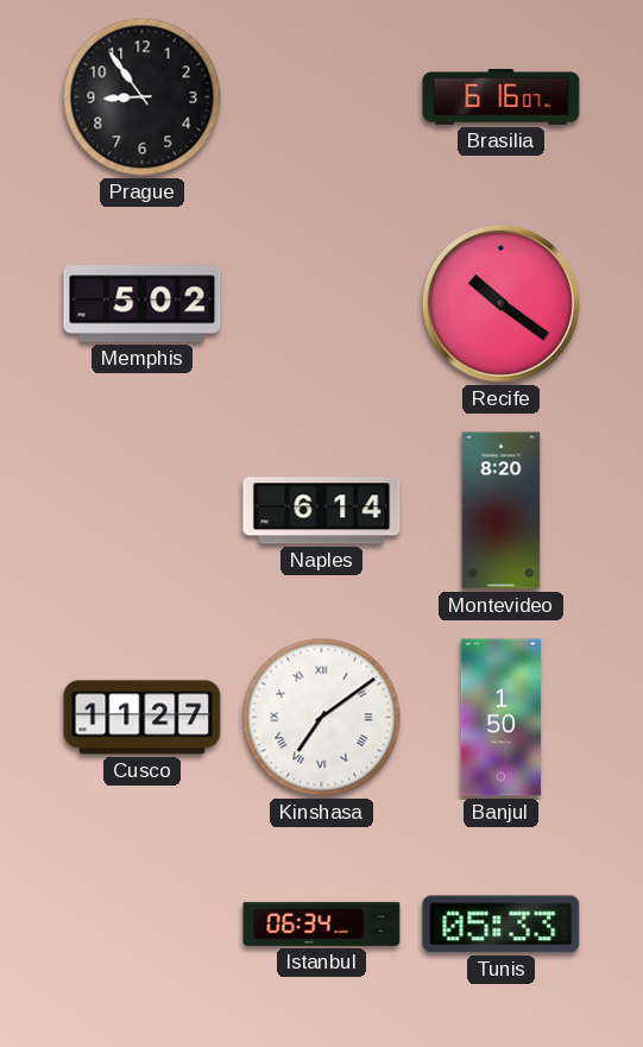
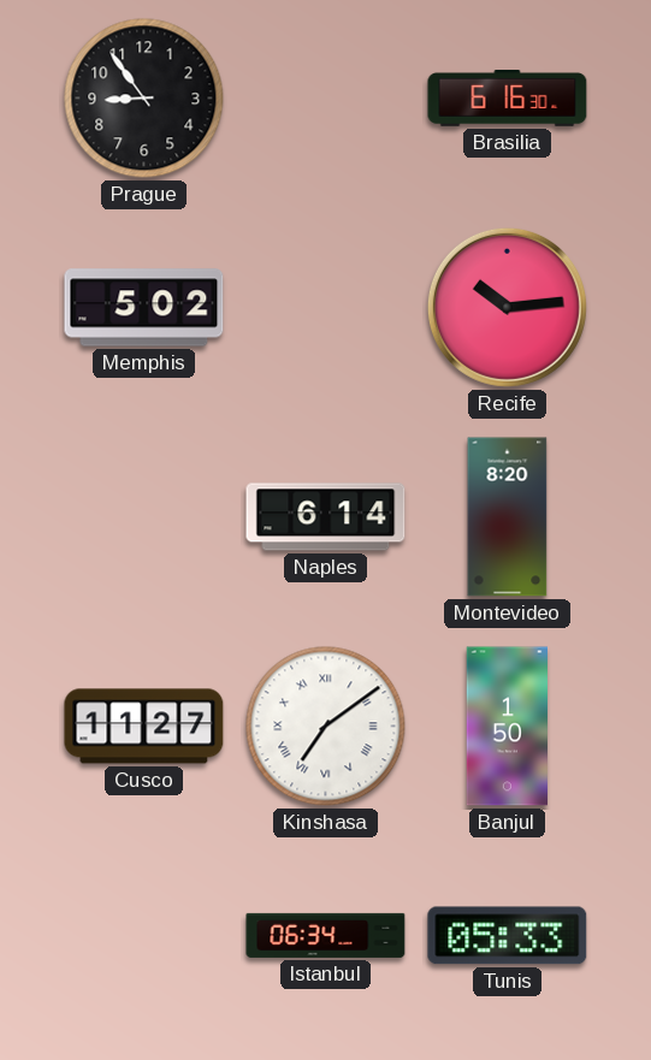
Brasilia: 6:16:07 -> 6:16:30 (508, 99)
Recife: 10:21 -> 10:14 (507, 307)
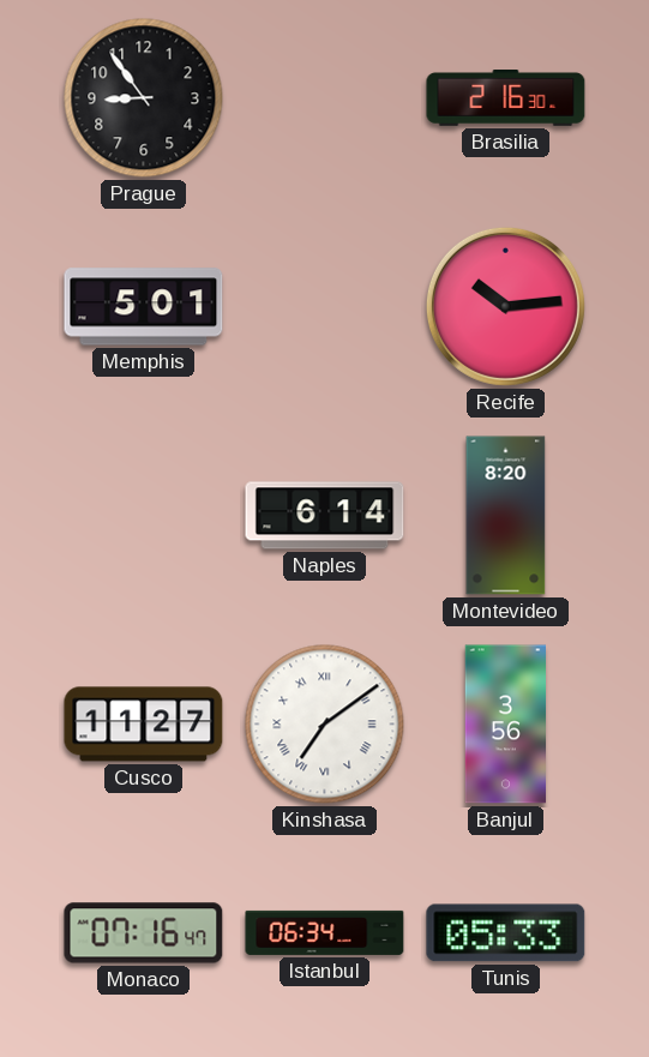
Brasilia: 6:16 -> 2:16 (506, 98)
Memphis: 5:02 -> 5:01 (144, 307)
Banjul: 1:50 -> 3:56 (505, 725)
Monaco: none -> 07:16 (144, 933)
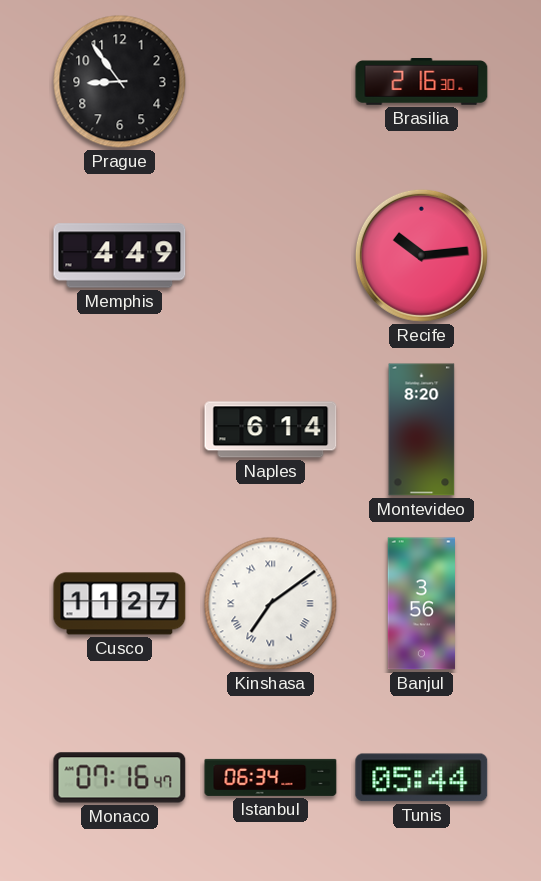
Memphis: 5:01 -> 4:49 (120, 256)
Tunis: 05:33 -> 05:44 (422, 778)
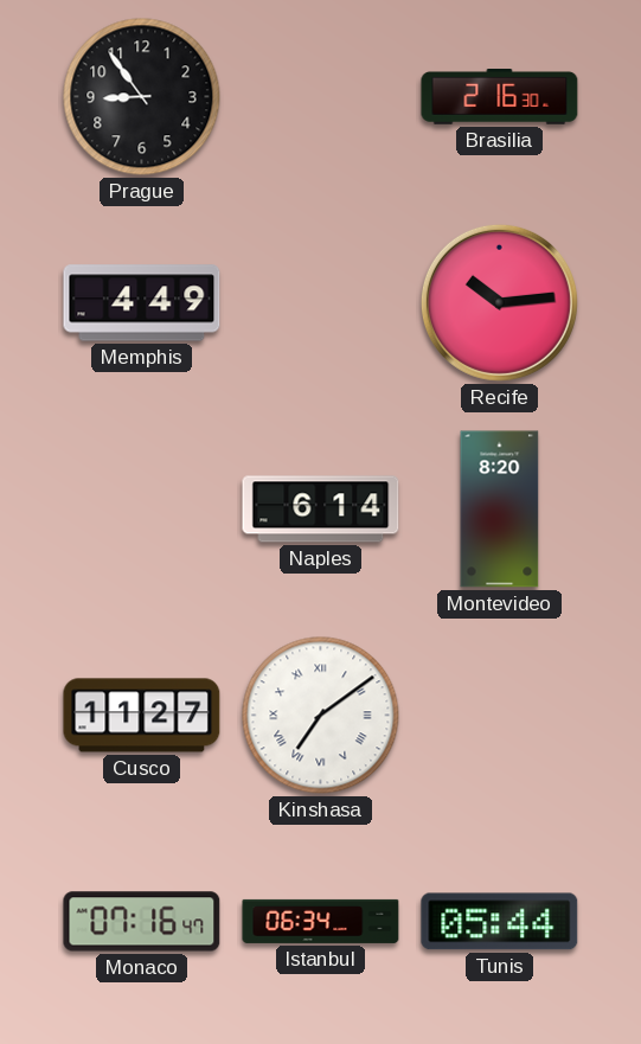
Banjul: 3:56 -> none (421, 604)
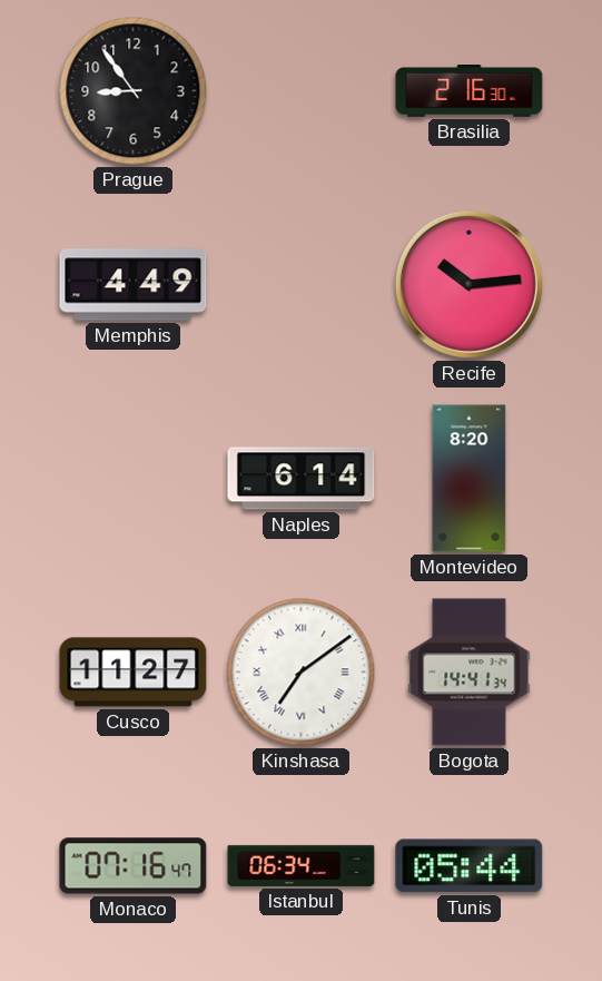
Bogota: none -> 14:41 (470, 673)
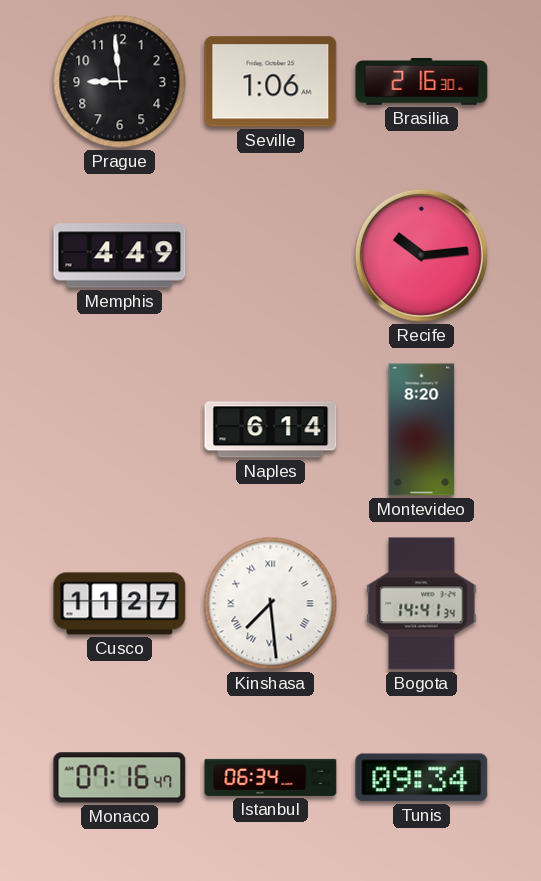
Prague: 8:54 -> 8:59 (120, 82)
Seville: none -> 1:06 (271, 82)
Kinshasa: 7:09 -> 7:29 (271, 604)
Tunis: 05:44 -> 09:34 (422, 778)
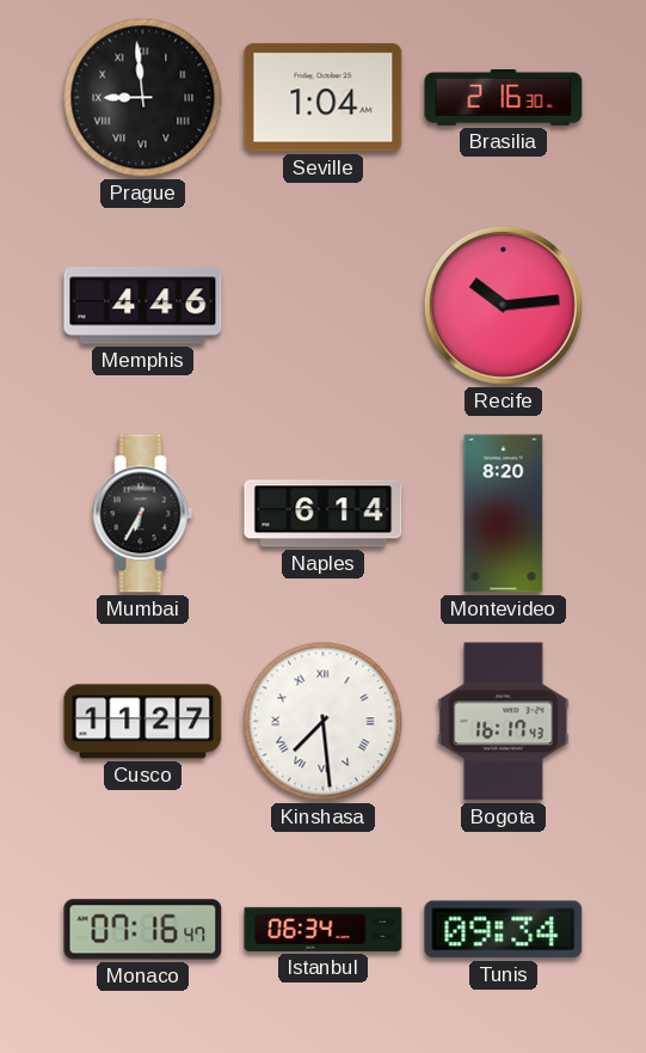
Prague numerals: Arabic -> Roman (143, 98)
Seville: 1:06 -> 1:04 (324, 98)
Memphis: 4:49 -> 4:46 (143, 306)
Mumbai: none -> 6:35 (143, 514)
Bogota: 14:41 -> 16:17 (504, 722)
